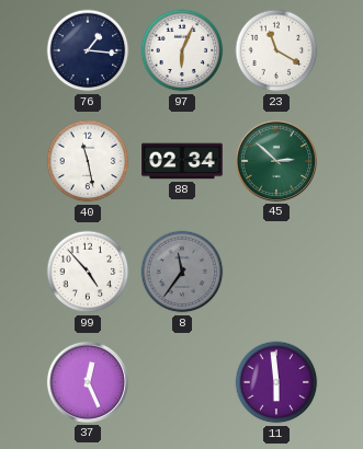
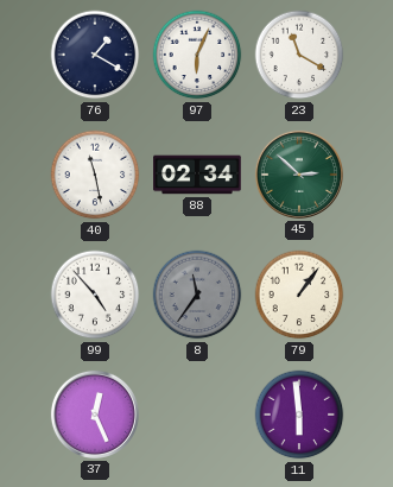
76: 1:16 -> 1:20 (95, 55)
79: none -> 1:06 (299, 295)
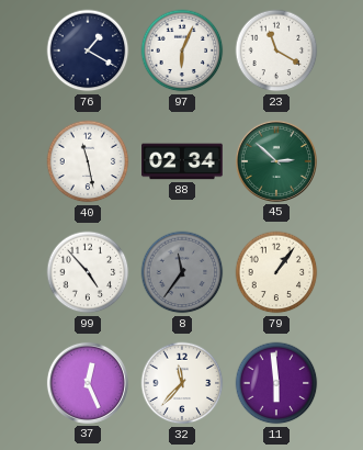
32: none -> 11:37 (182, 383)
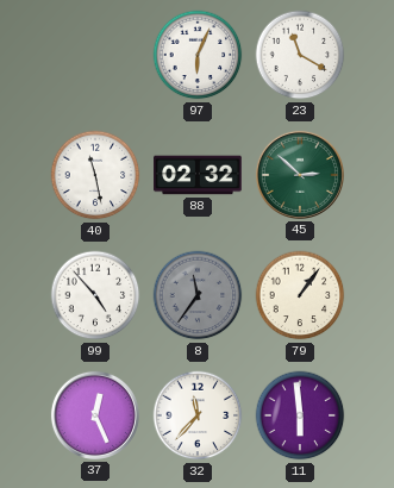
76: 1:20 -> none (88, 50)
88: 02:34 -> 02:32 (198, 175)
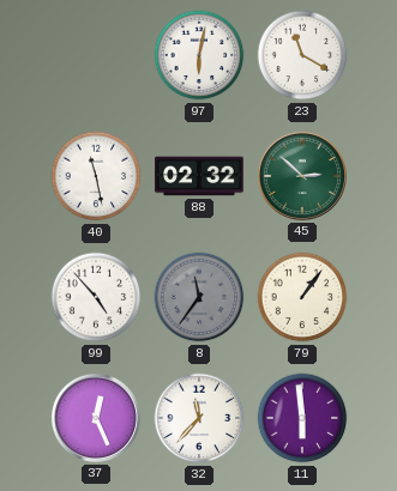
97: 6:04 -> 6:02 (199, 55)
